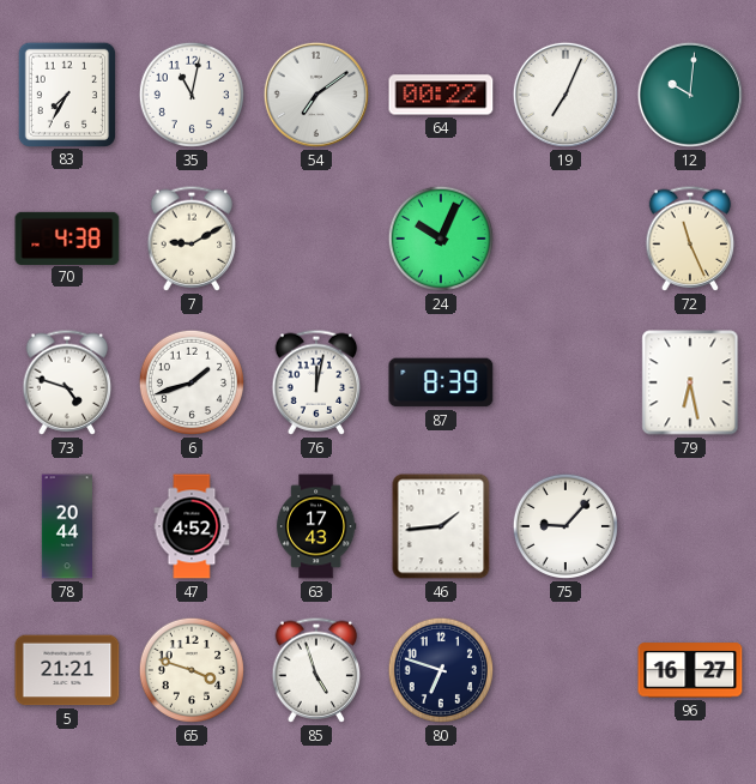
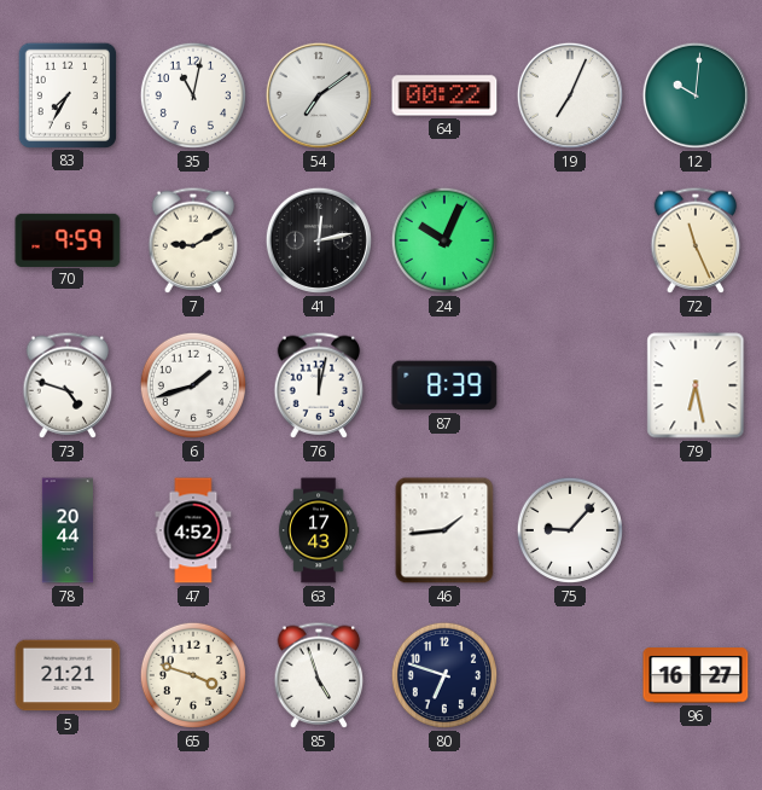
70: 4:38 -> 9:59 (68, 239)
41: none -> 12:13 (319, 240)
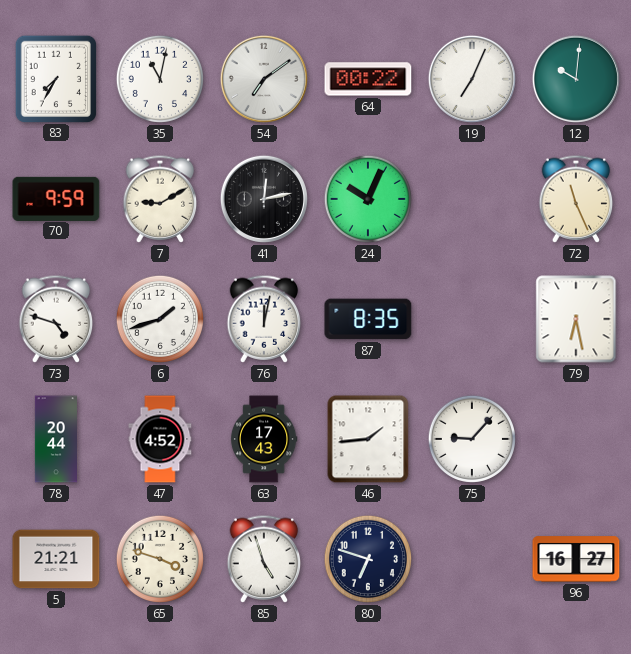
87: 8:39 -> 8:35 (368, 319)
